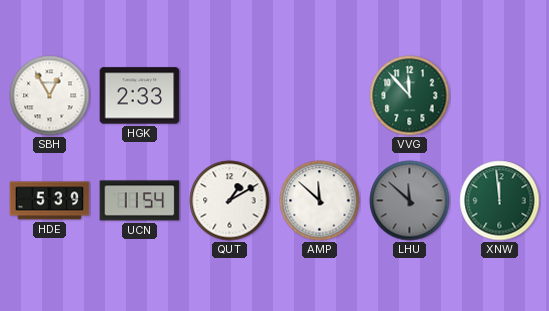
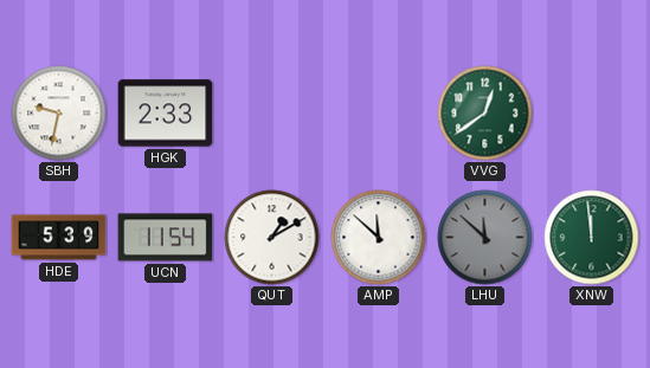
SBH: 12:55 -> 9:32 (59, 114)
VVG: 11:53 -> 12:39 (485, 114)
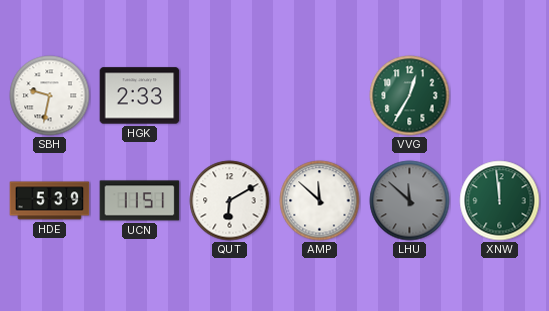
VVG: 12:39 -> 12:35 (410, 96)
UCN: 11:54 -> 11:51 (140, 201)
QUT: 1:10 -> 6:10 (230, 201)
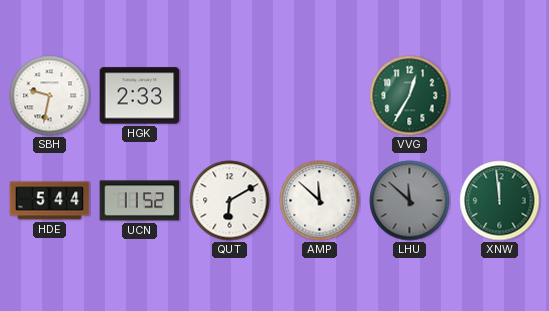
HDE: 5:39 -> 5:44 (50, 201)
UCN: 11:51 -> 11:52 (140, 201)
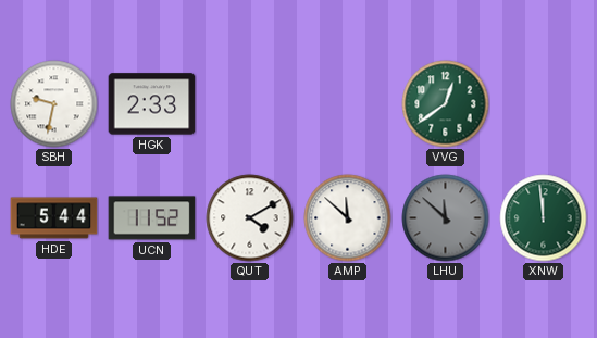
VVG: 12:35 -> 12:39 (446, 104)
QUT: 6:10 -> 4:10 (250, 218)
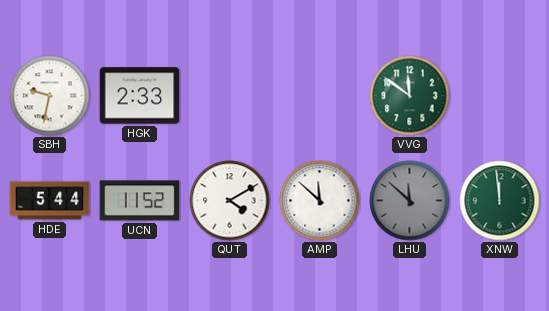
VVG: 12:39 -> 11:51 (410, 96)
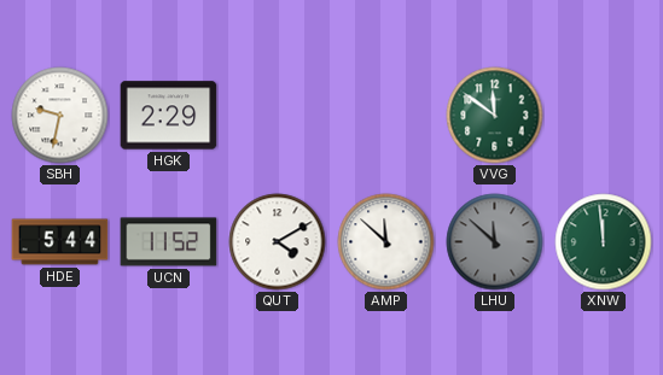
HGK: 2:33 -> 2:29 (169, 116)
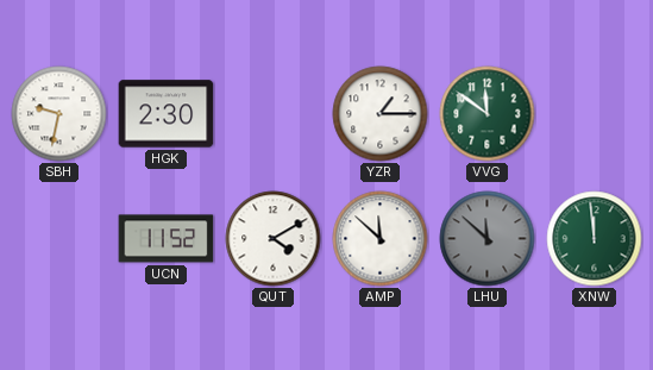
HGK: 2:29 -> 2:30 (167, 114)
YZR: none -> 1:15 (381, 114)
HDE: 5:44 -> none (60, 242)
